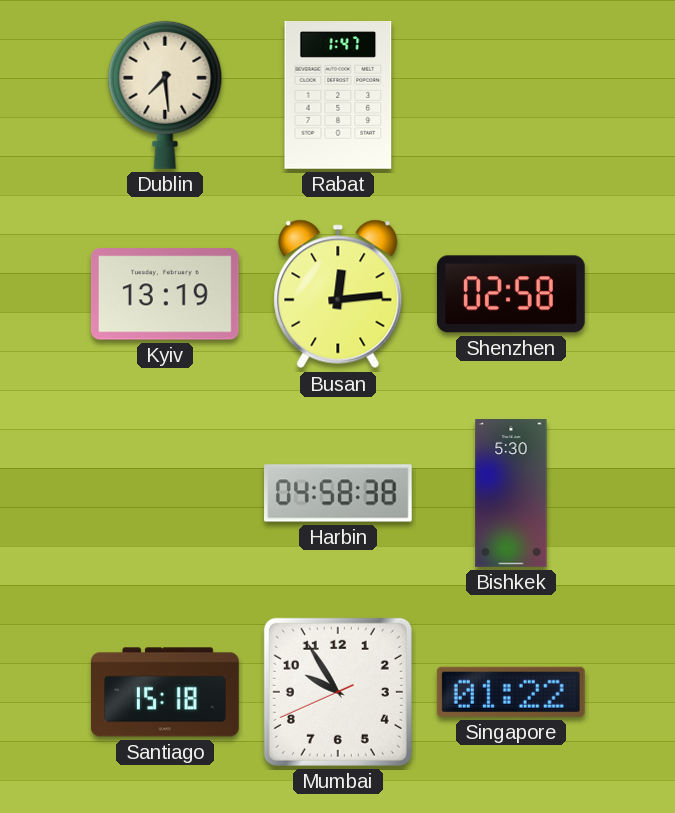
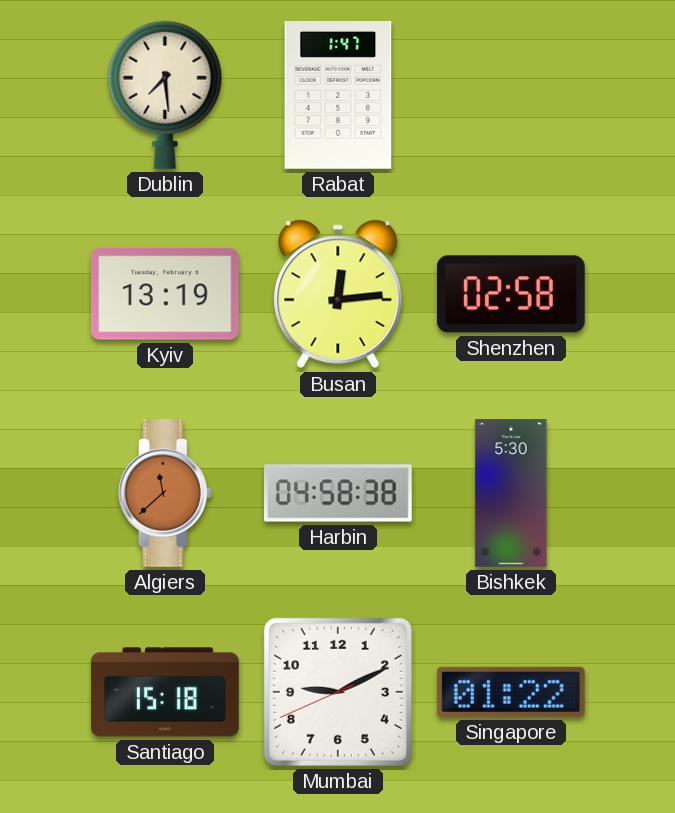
Algiers: none -> 11:38 (165, 494)
Mumbai: 9:54 -> 9:10 (338, 692)
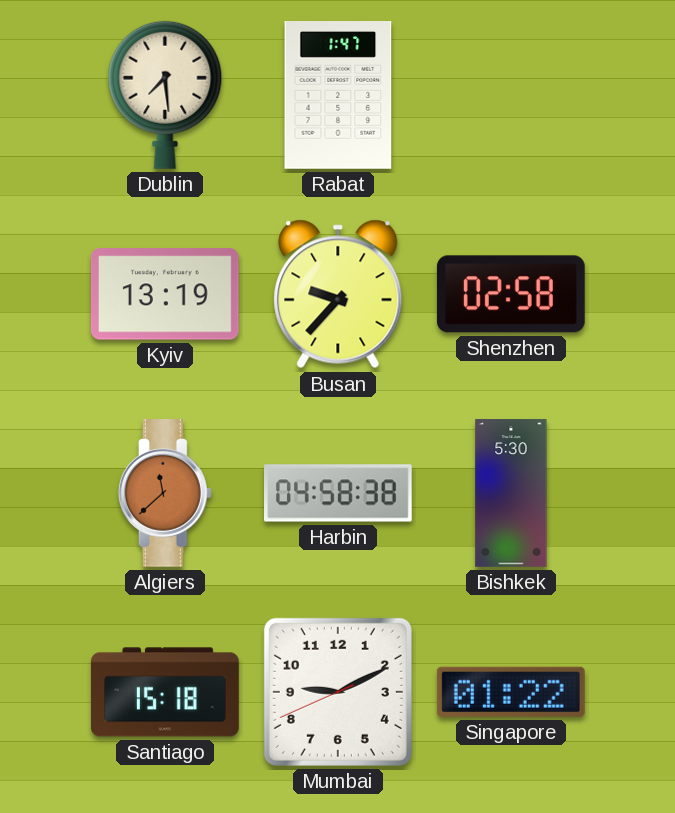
Busan: 12:14 -> 9:37 (338, 294)
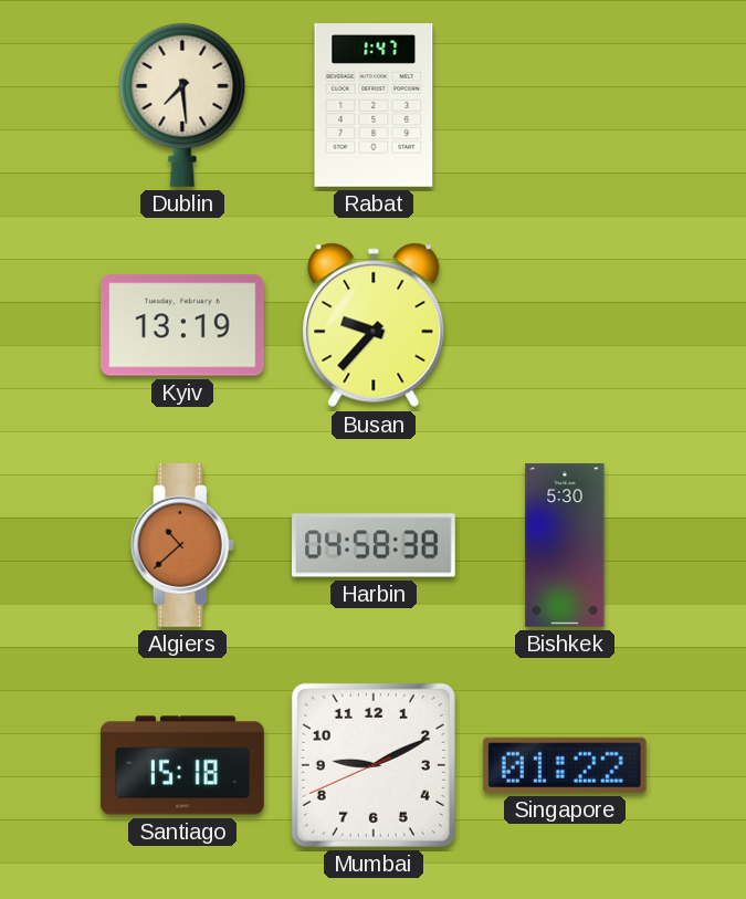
Shenzhen: 02:58 -> none (511, 294)
Algiers: 11:38 -> 10:38 (182, 546)
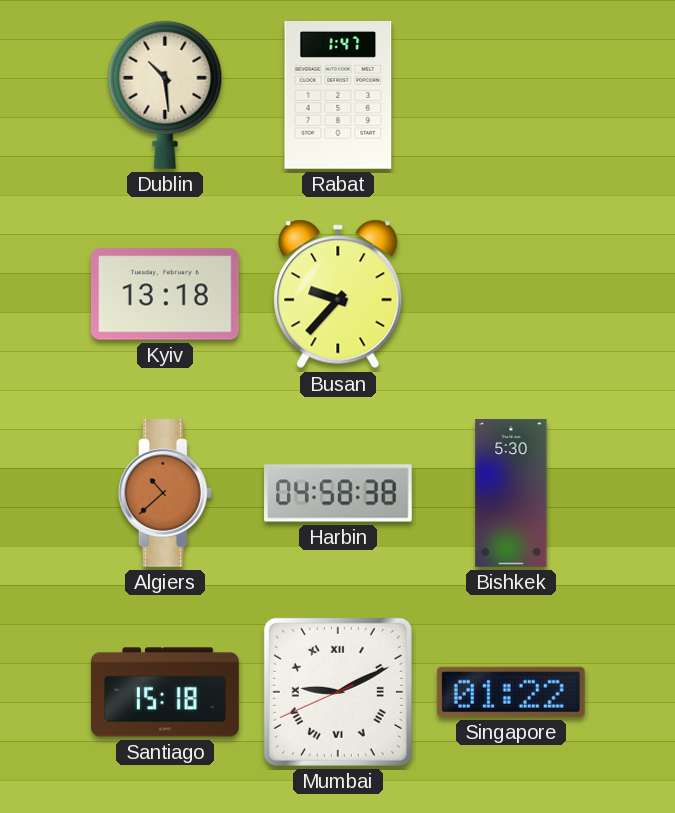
Dublin: 7:29 -> 10:29 (165, 95)
Kyiv: 13:19 -> 13:18 (165, 294)
Mumbai numerals: Arabic -> Roman (338, 692)
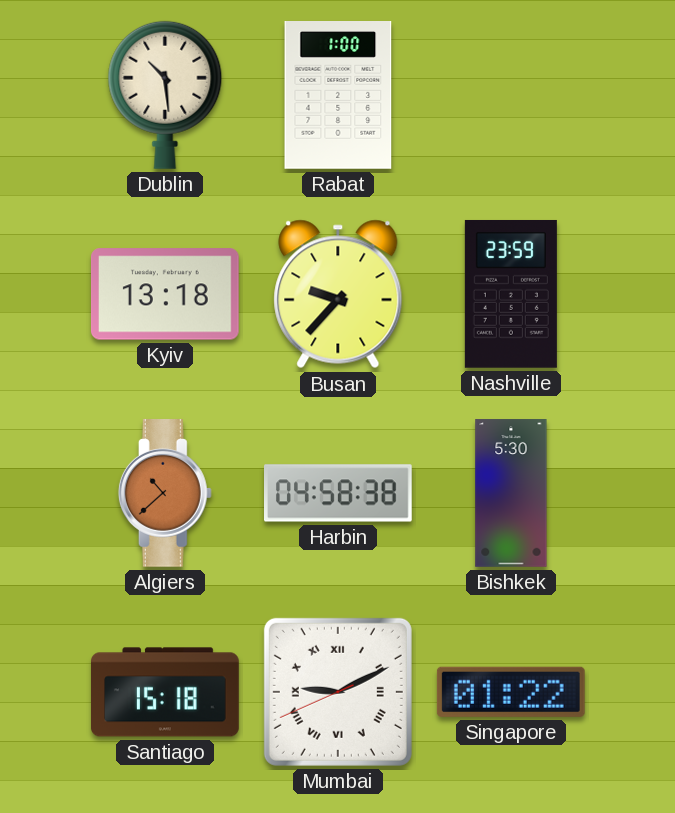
Rabat: 1:47 -> 1:00 (338, 96)
Nashville: none -> 23:59 (511, 294)
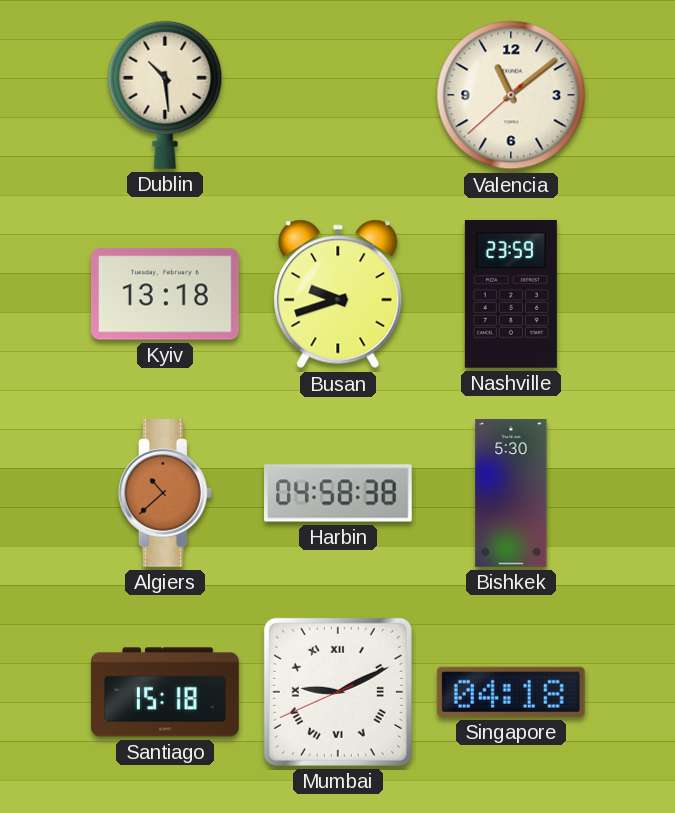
Rabat: 1:00 -> none (338, 96)
Valencia: none -> 11:08 (511, 95)
Busan: 9:37 -> 9:42 (338, 294)
Singapore: 01:22 -> 04:18 (511, 692)
